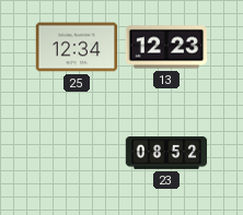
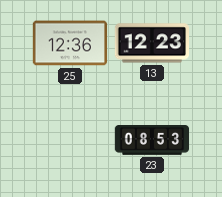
25: 12:34 -> 12:36 (70, 43)
23: 08:52 -> 08:53 (152, 141)
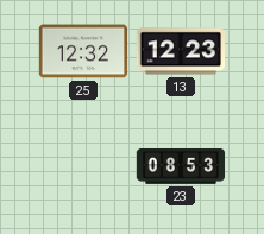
25: 12:36 -> 12:32 (83, 51)
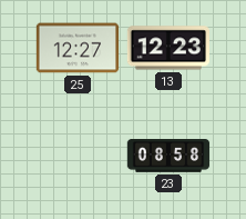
25: 12:32 -> 12:27 (78, 48)
23: 08:53 -> 08:58 (168, 157)
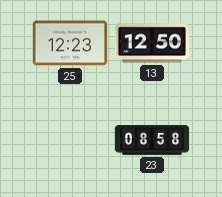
25: 12:27 -> 12:23 (70, 43)
13: 12:23 -> 12:50 (151, 43)
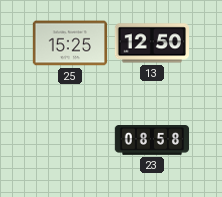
25: 12:23 -> 15:25 (70, 43)
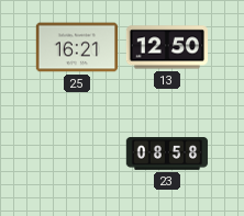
25: 15:25 -> 16:21 (77, 47)
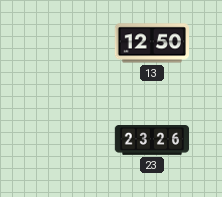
25: 16:21 -> none (77, 47)
23: 08:58 -> 23:26 (152, 141)
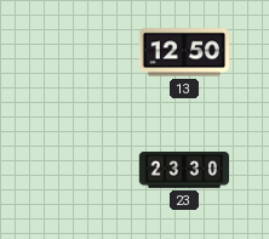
23: 23:26 -> 23:30 (184, 171)
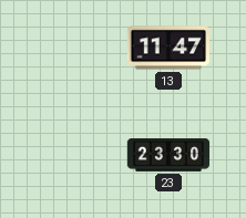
13: 12:50 -> 11:47 (167, 48)
